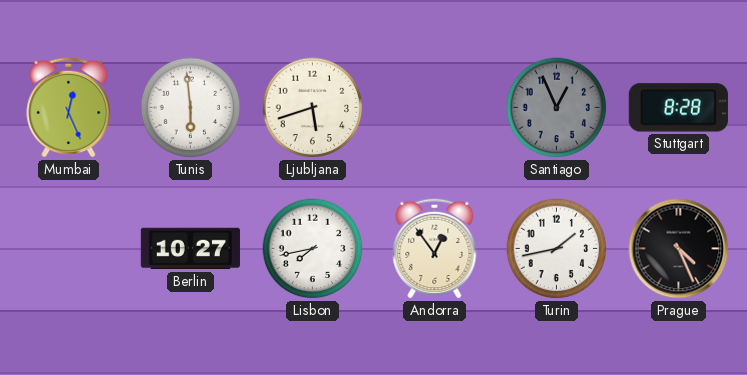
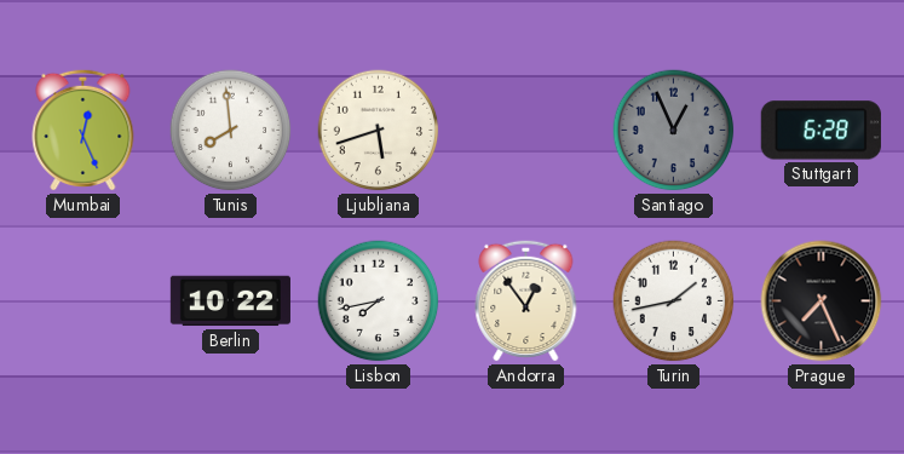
Tunis: 5:59 -> 7:59 (231, 131)
Stuttgart: 8:28 -> 6:28 (820, 131)
Berlin: 10:27 -> 10:22 (230, 301)
Prague: 4:26 -> 7:26 (822, 301)
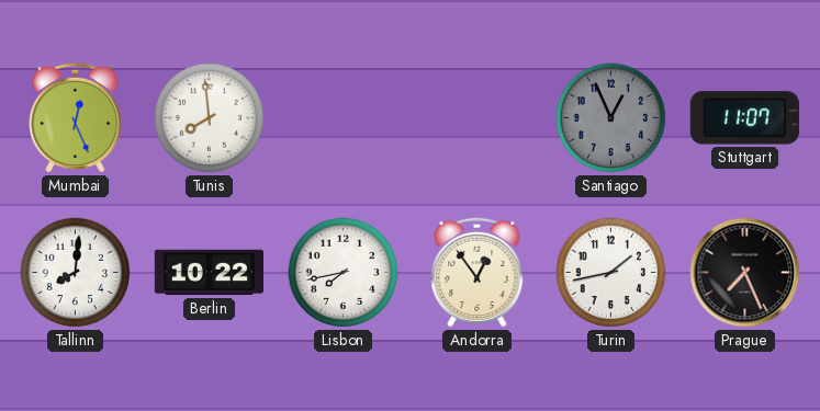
Ljubljana: 5:42 -> none (379, 131)
Stuttgart: 6:28 -> 11:07 (744, 118)
Tallinn: none -> 8:01 (76, 273)
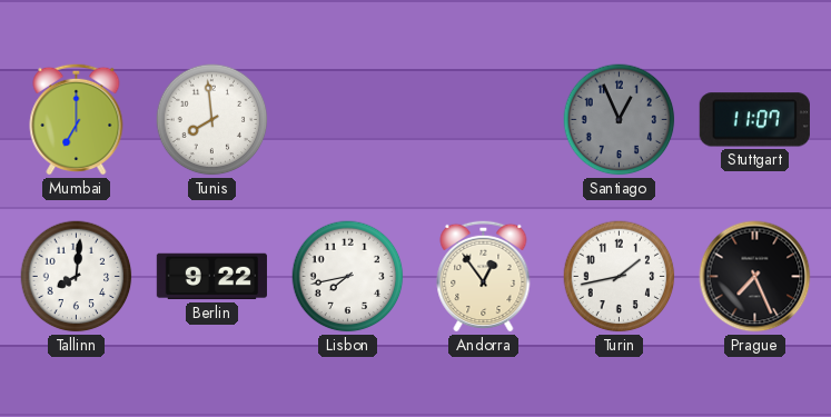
Mumbai: 12:26 -> 7:00 (77, 119)
Berlin: 10:22 -> 9:22 (211, 277)
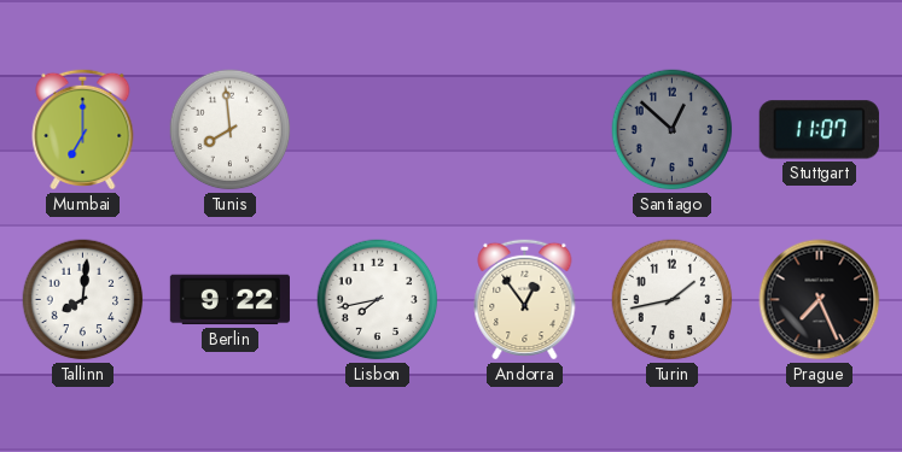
Santiago: 12:56 -> 12:52 (673, 130)
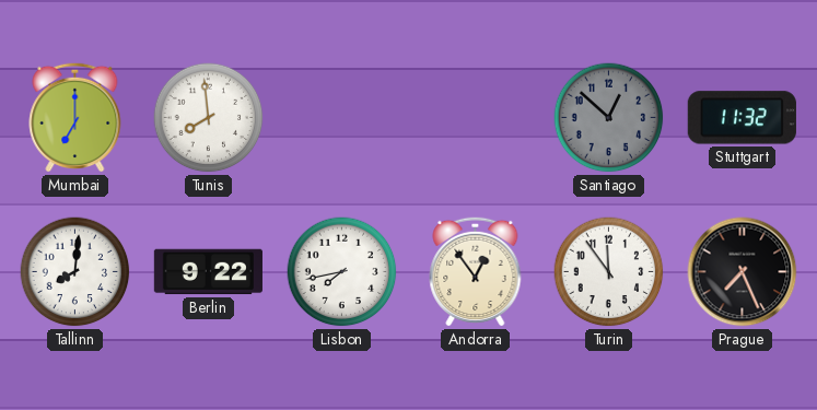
Stuttgart: 11:07 -> 11:32 (742, 118)
Turin: 1:43 -> 11:54 (609, 272)
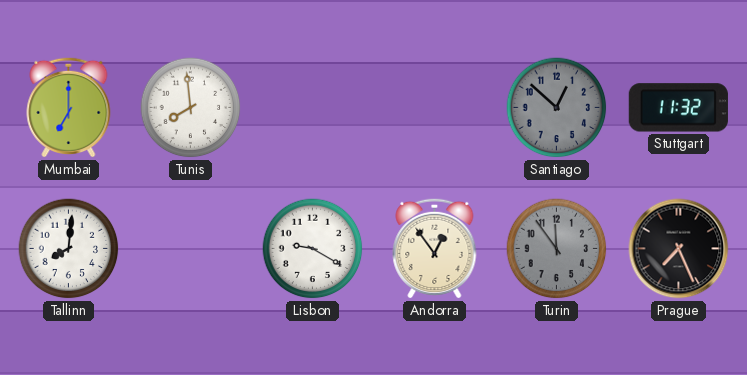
Berlin: 9:22 -> none (208, 272)
Lisbon: 7:43 -> 9:20 (313, 249)
Turin dial: white -> grey (557, 249)
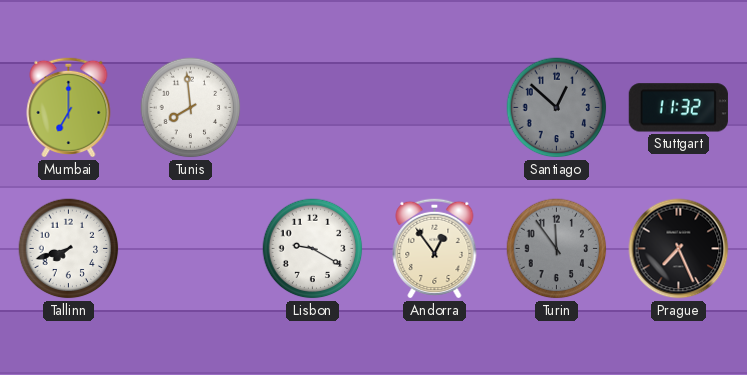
Tallinn: 8:01 -> 7:42 (69, 249)
